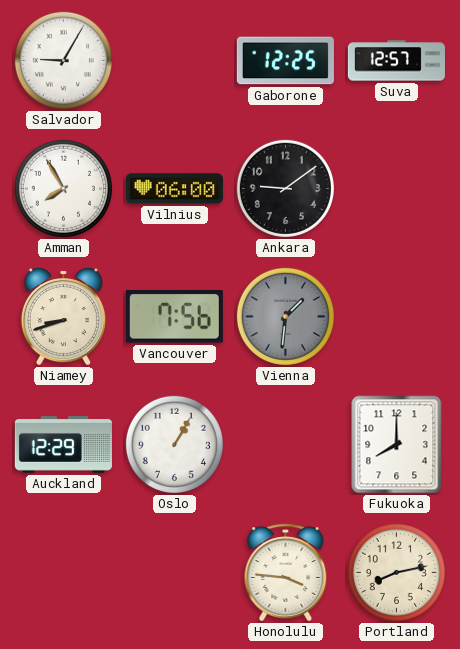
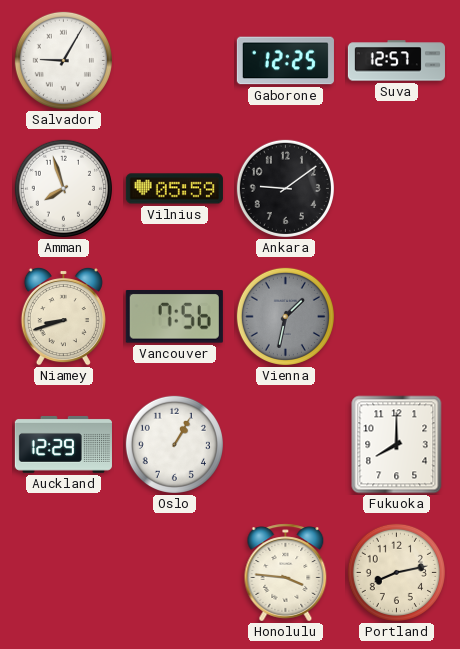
Amman: 7:55 -> 7:57 (63, 188)
Vilnius: 06:00 -> 05:59 (174, 189)
Vienna: 1:31 -> 1:32 (285, 316)
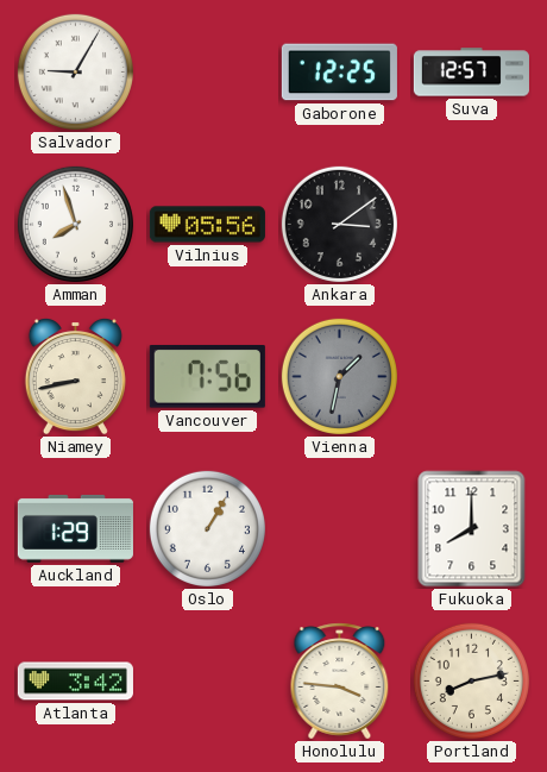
Vilnius: 05:59 -> 05:56 (207, 225)
Ankara: 9:09 -> 3:09 (339, 224)
Niamey: 8:42 -> 8:43 (75, 376)
Auckland: 12:29 -> 1:29 (75, 529)
Atlanta: none -> 3:42 (75, 682)
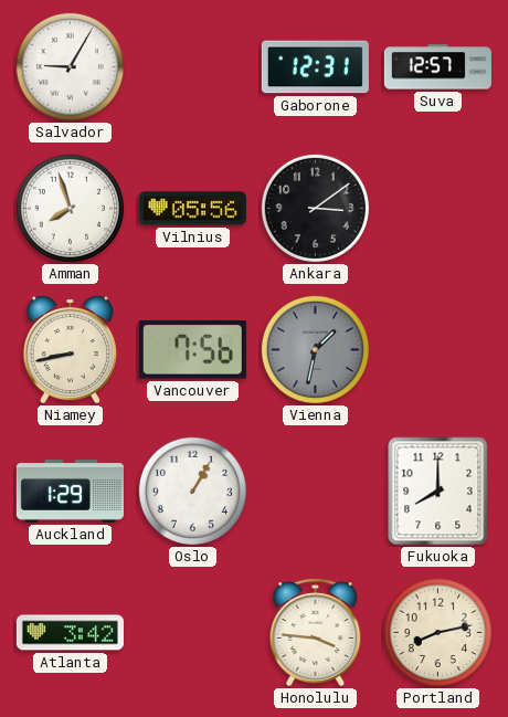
Gaborone: 12:25 -> 12:31 (315, 67)
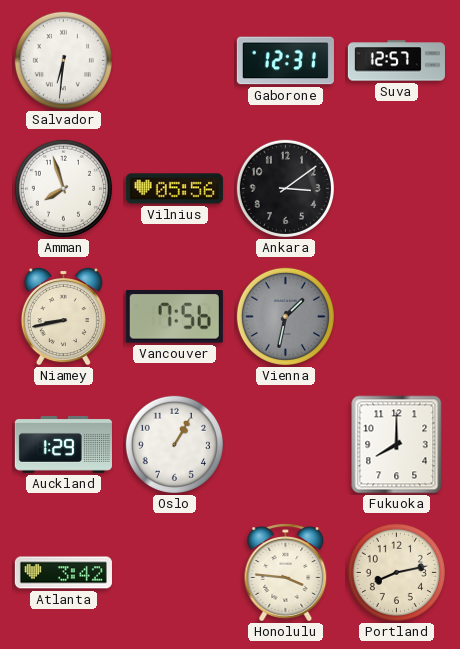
Salvador: 9:05 -> 6:31 (63, 60)
